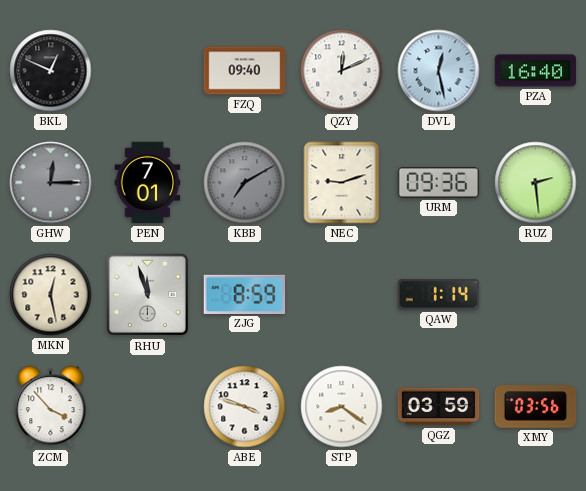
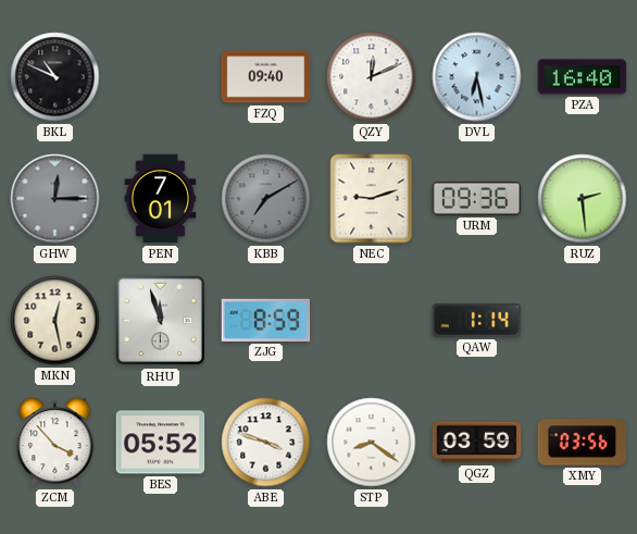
BKL: 12:49 -> 10:49 (55, 77)
DVL: 12:28 -> 6:28 (477, 77)
BES: none -> 05:52 (161, 443)
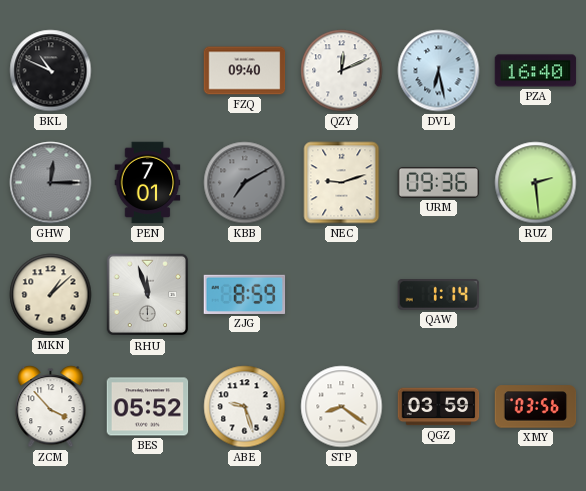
MKN: 12:28 -> 1:08 (51, 295)
ABE: 3:48 -> 9:27 (245, 407)
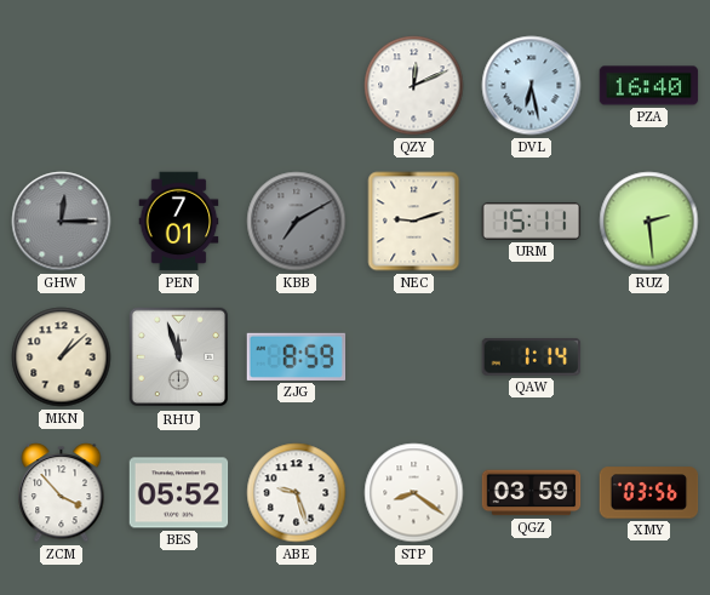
BKL: 10:49 -> none (51, 71)
FZQ: 09:40 -> none (245, 71)
URM: 09:36 -> 15:11 (532, 221)
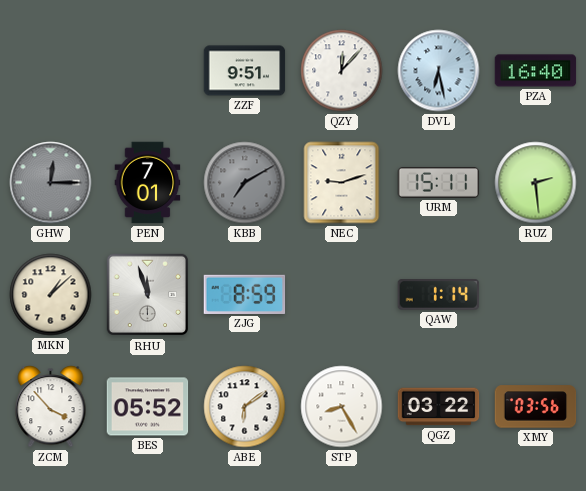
ZZF: none -> 9:51 (245, 71)
QZY: 12:11 -> 12:07 (342, 71)
ABE: 9:27 -> 6:09 (245, 407)
STP: 8:21 -> 8:25 (342, 407)
QGZ: 03:59 -> 03:22 (439, 407)
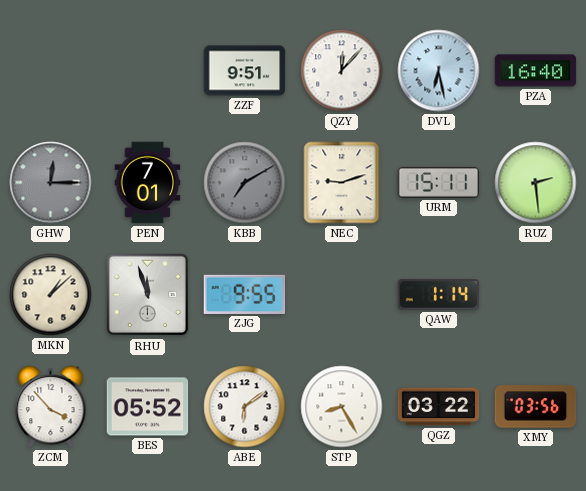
ZJG: 8:59 -> 9:55 (245, 294)
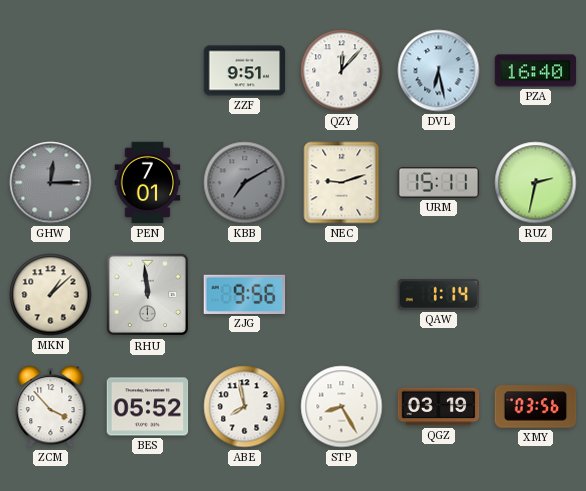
RUZ: 2:29 -> 2:32 (536, 183)
RHU: 11:57 -> 11:59 (147, 295)
ZJG: 9:55 -> 9:56 (245, 294)
ABE: 6:09 -> 7:58 (245, 407)
QGZ: 03:22 -> 03:19 (439, 407)
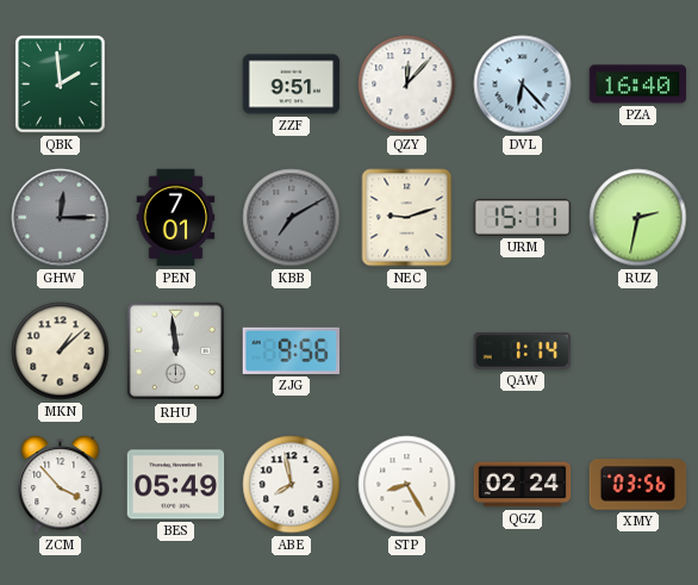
QBK: none -> 1:59 (61, 85)
DVL: 6:28 -> 6:23 (523, 85)
BES: 05:52 -> 05:49 (176, 485)
QGZ: 03:19 -> 02:24 (523, 485)
